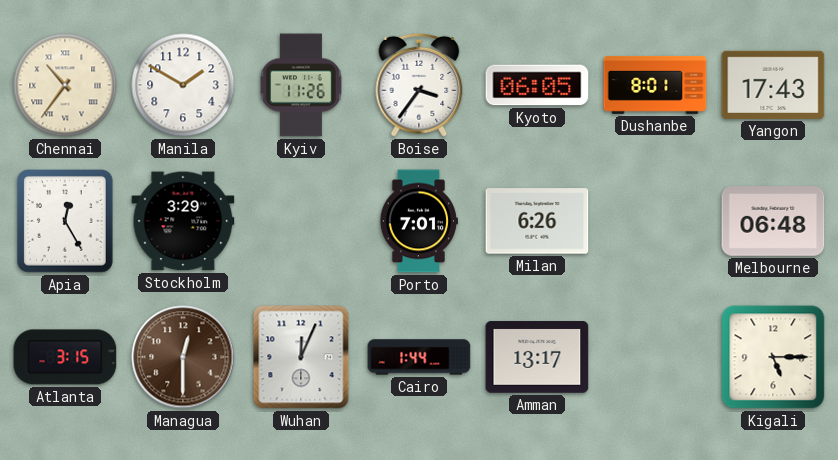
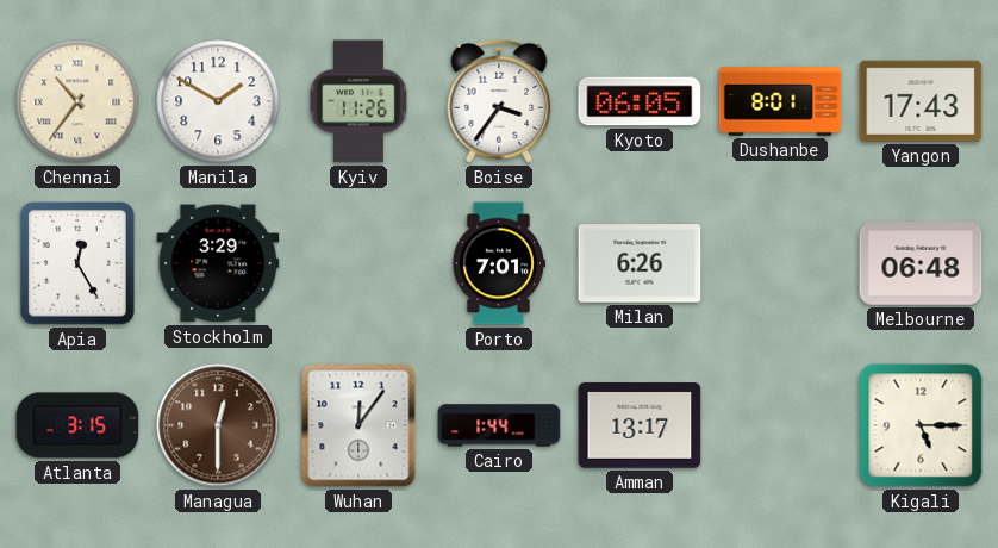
Wuhan: 12:04 -> 12:06 (358, 425)
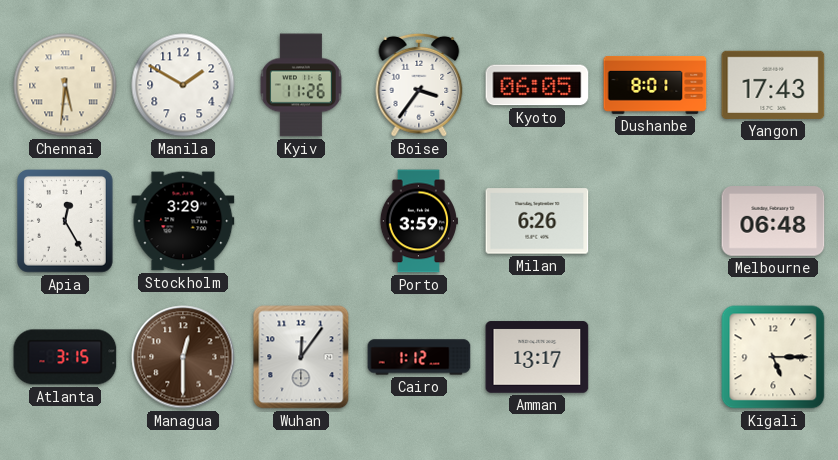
Chennai: 10:36 -> 5:31 (65, 85)
Porto: 7:01 -> 3:59 (418, 221)
Cairo: 1:44 -> 1:12 (419, 357)
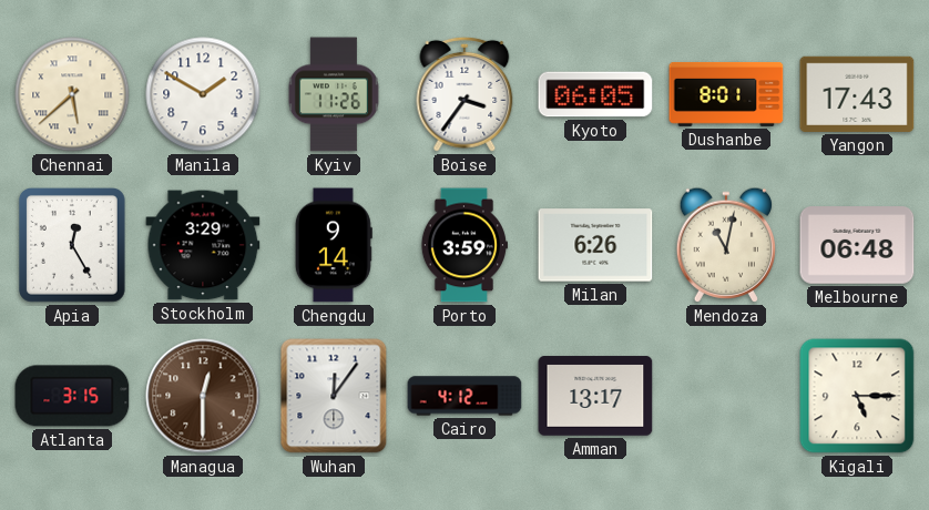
Chennai: 5:31 -> 5:38 (72, 94)
Chengdu: none -> 9:14 (334, 245)
Mendoza: none -> 11:02 (725, 245)
Cairo: 1:12 -> 4:12 (465, 396)
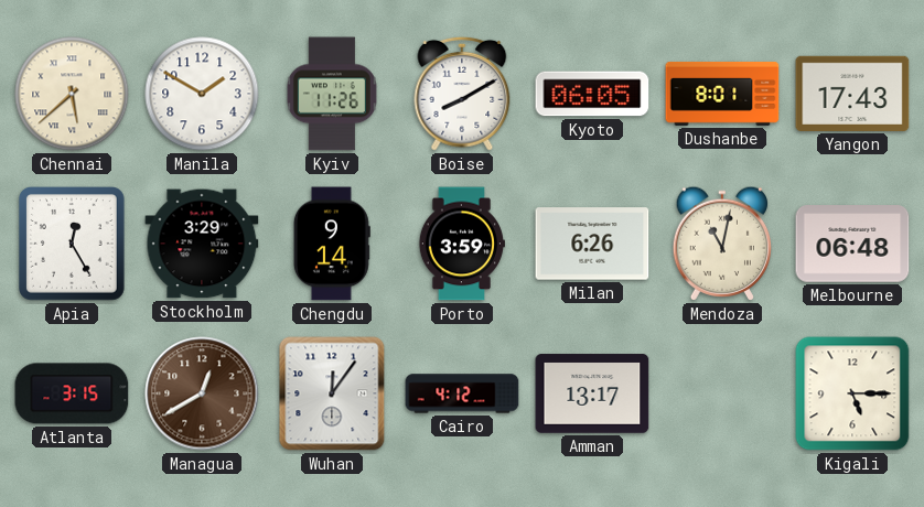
Boise: 3:36 -> 8:10 (462, 94)
Managua: 12:30 -> 12:40 (202, 393)
